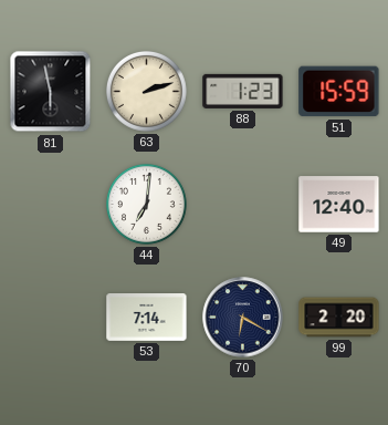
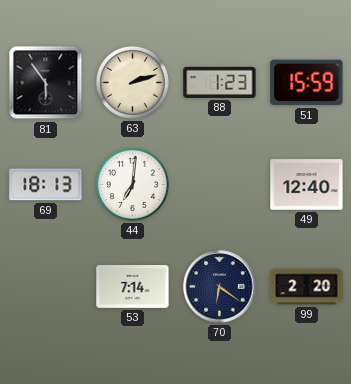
81: 5:58 -> 5:54 (46, 83)
69: none -> 18:13 (46, 185)
70: 6:20 -> 6:21 (220, 287)
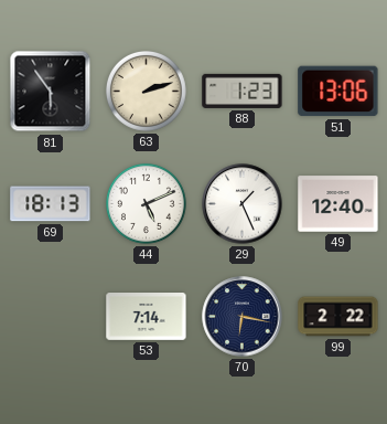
51: 15:59 -> 13:06 (338, 92)
44: 7:01 -> 5:11 (147, 204)
29: none -> 1:26 (243, 204)
70: 6:21 -> 6:17 (243, 317)
99: 2:20 -> 2:22 (338, 317)
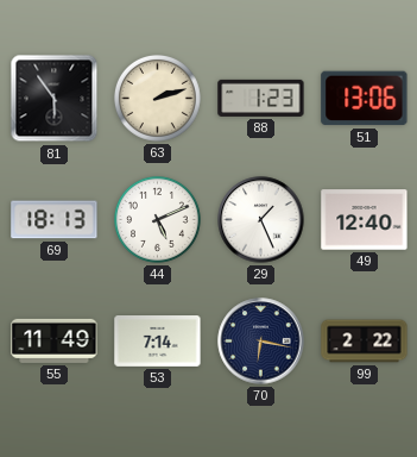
55: none -> 11:49 (55, 340)
